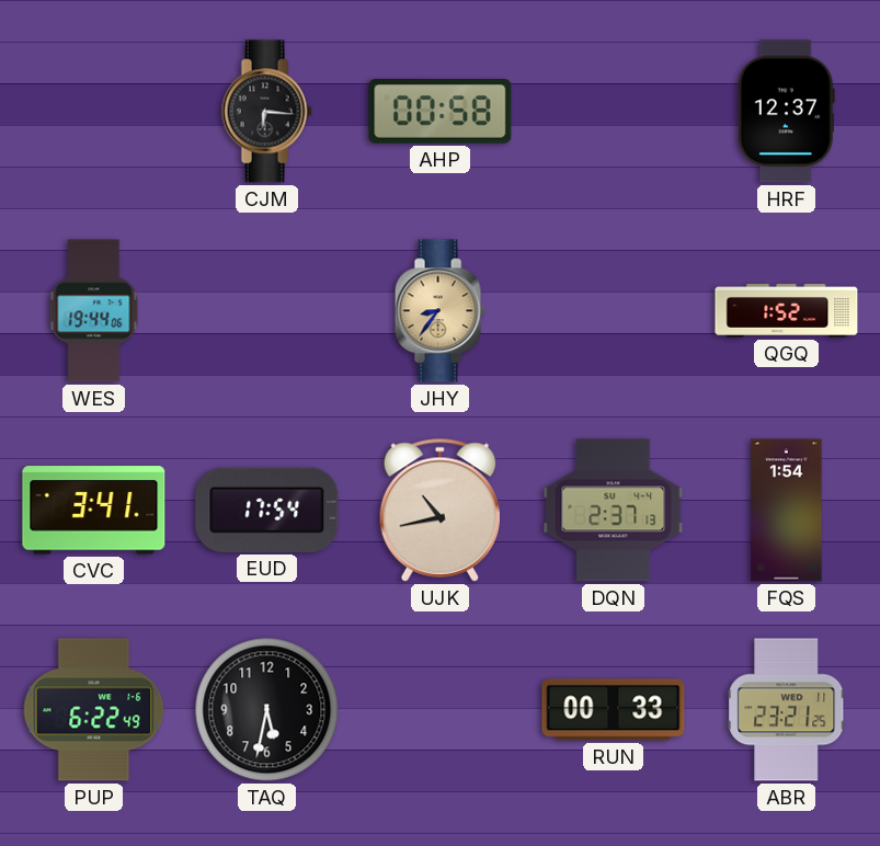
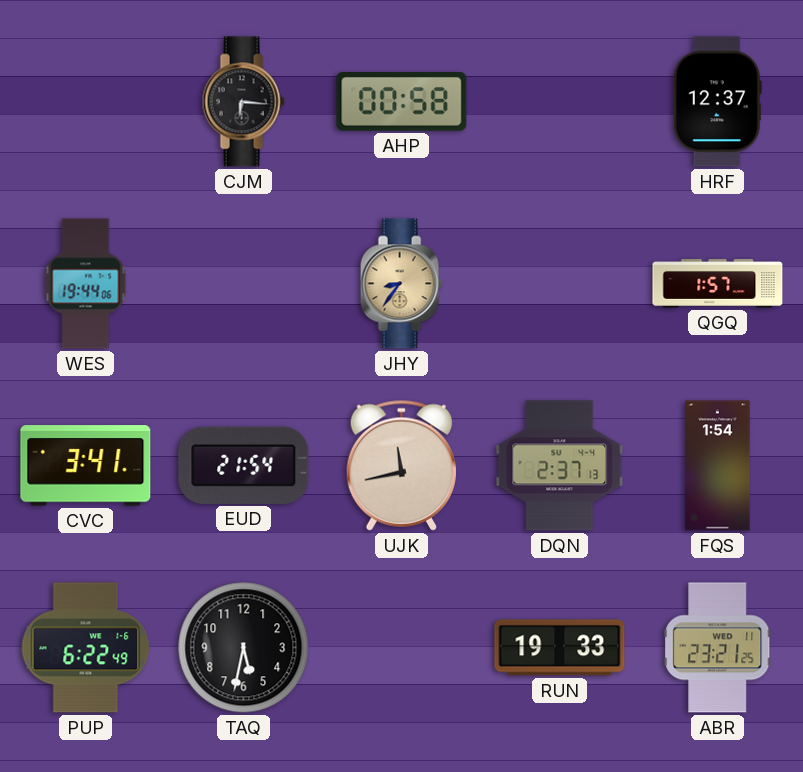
QGQ: 1:52 -> 1:57 (718, 284)
EUD: 17:54 -> 21:54 (244, 465)
UJK: 10:43 -> 11:43 (401, 465)
RUN: 00:33 -> 19:33 (560, 648)
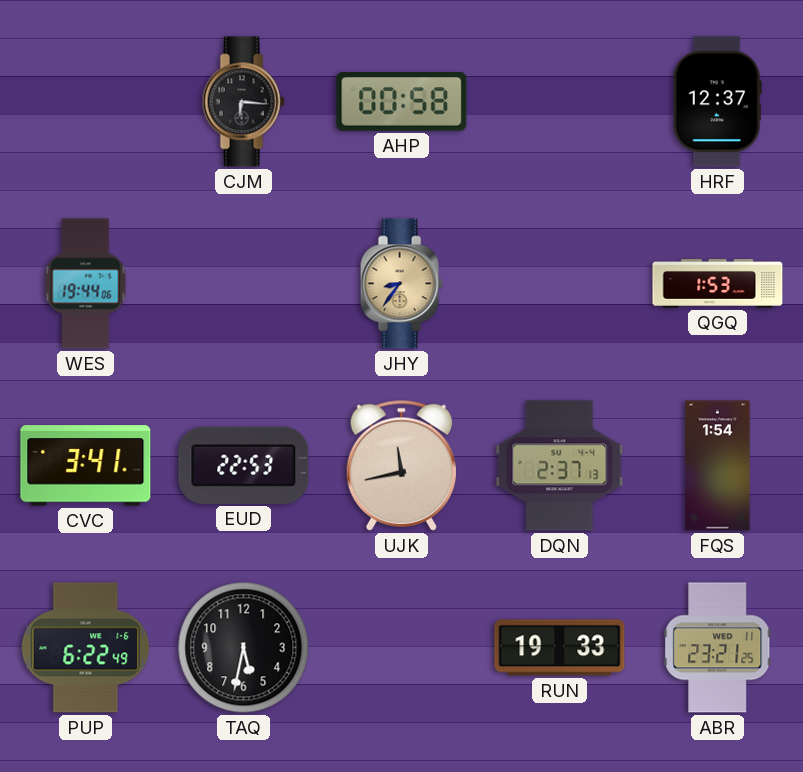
QGQ: 1:57 -> 1:53 (718, 284)
EUD: 21:54 -> 22:53 (244, 465)
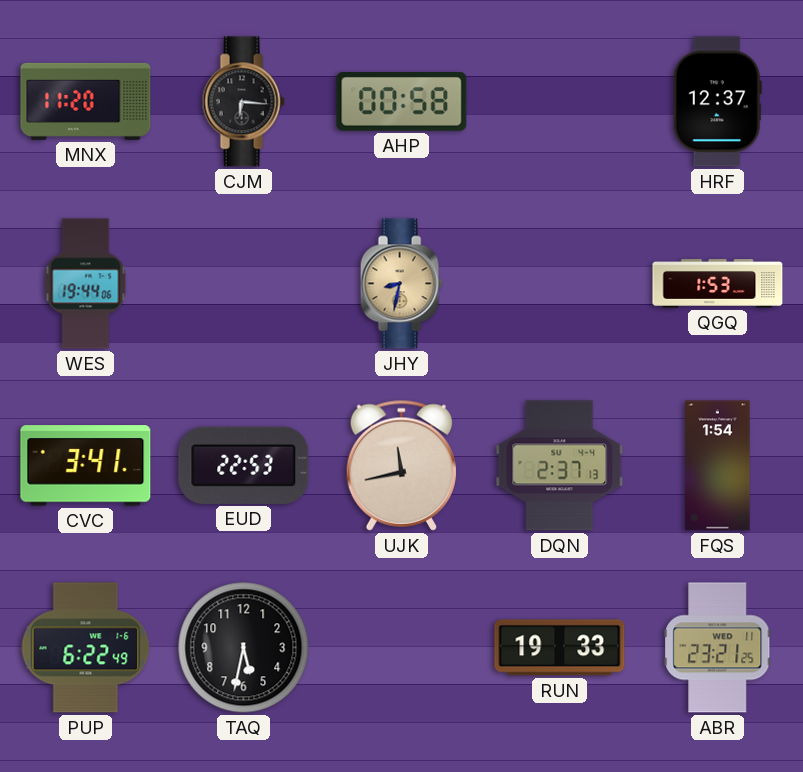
MNX: none -> 11:20 (86, 101)
JHY: 8:36 -> 8:32 (401, 284)
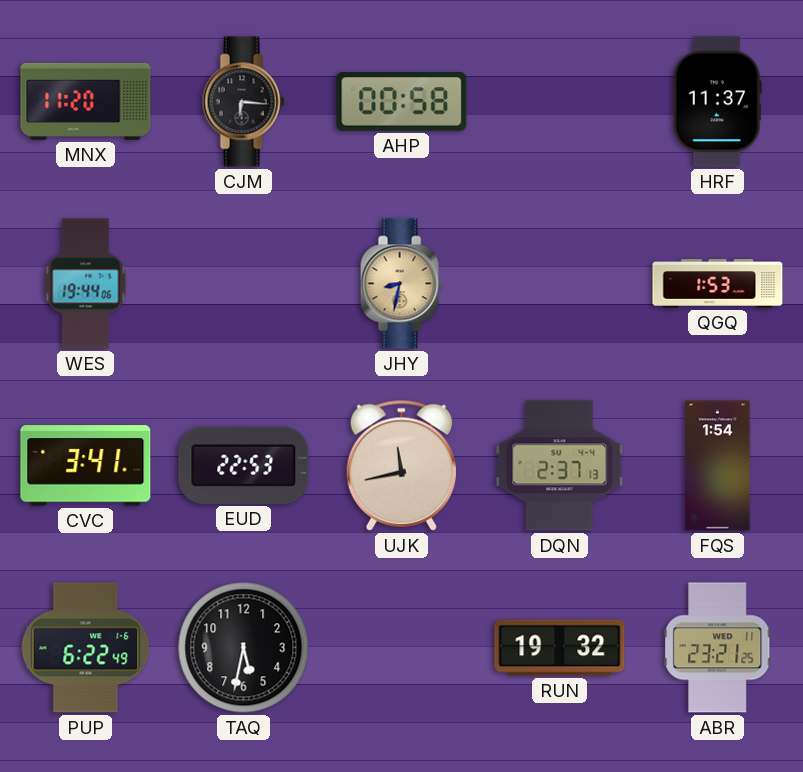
HRF: 12:37 -> 11:37 (717, 102)
RUN: 19:33 -> 19:32 (560, 648)
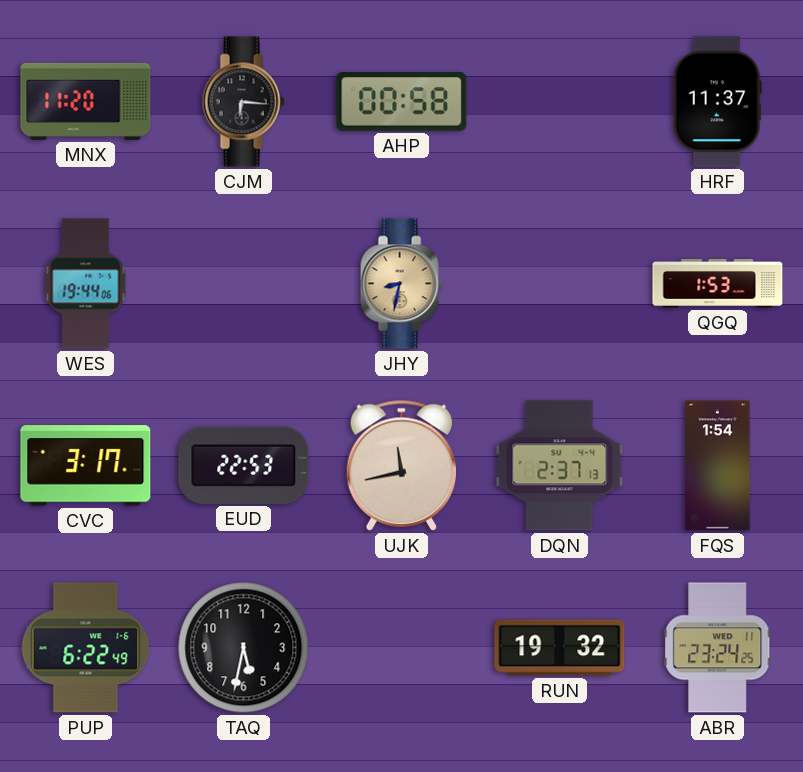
CVC: 3:41 -> 3:17 (86, 466)
ABR: 23:21 -> 23:24 (718, 648)
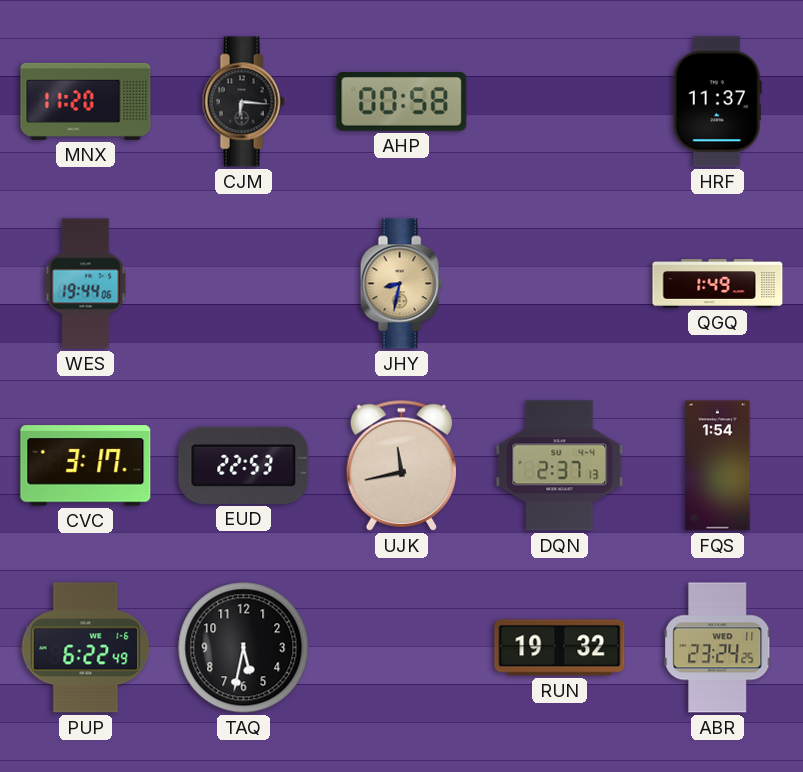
QGQ: 1:53 -> 1:49 (718, 284)
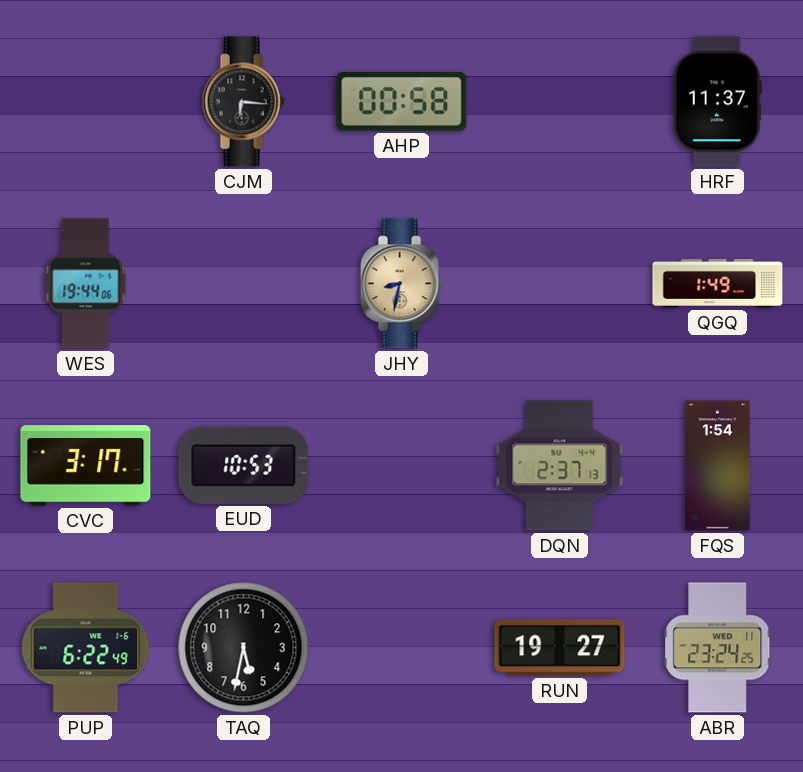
MNX: 11:20 -> none (86, 101)
EUD: 22:53 -> 10:53 (244, 465)
UJK: 11:43 -> none (401, 465)
RUN: 19:32 -> 19:27 (560, 648)
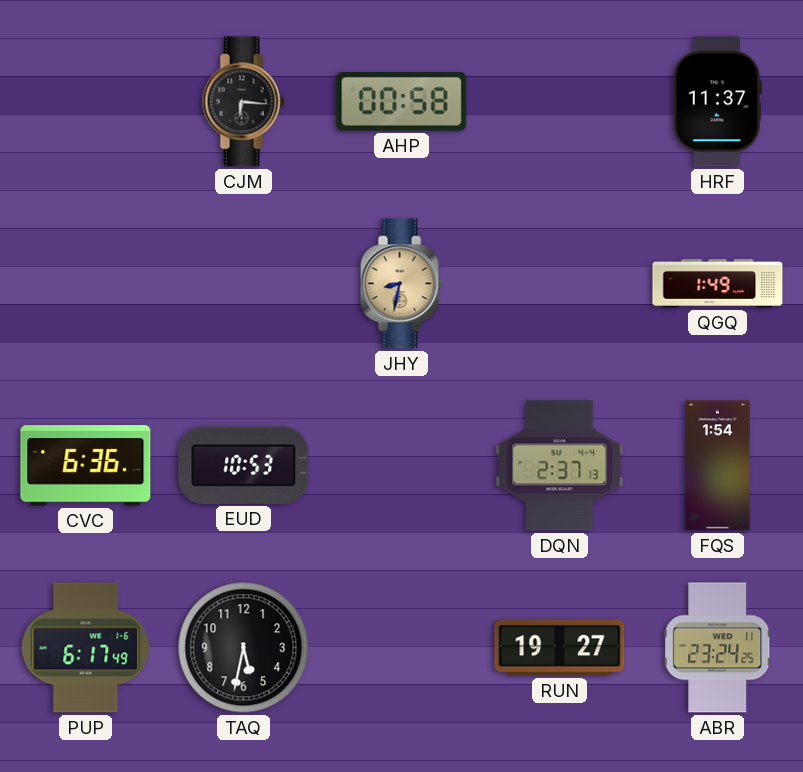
WES: 19:44 -> none (86, 284)
CVC: 3:17 -> 6:36 (86, 466)
PUP: 6:22 -> 6:17 (86, 648)
